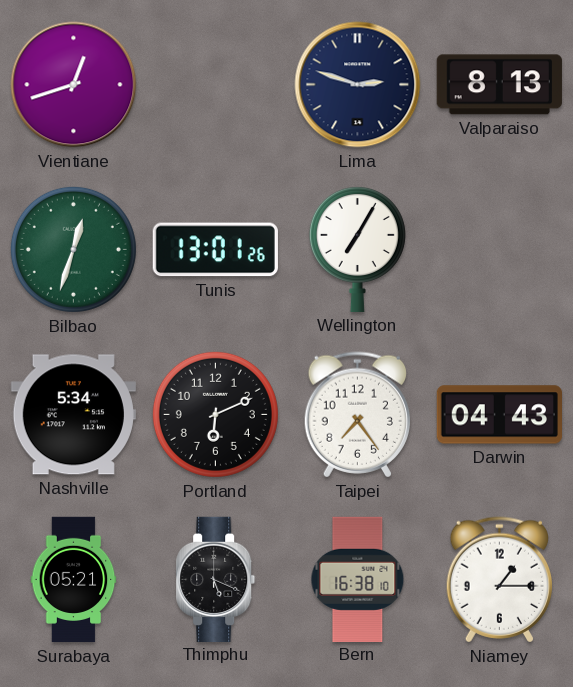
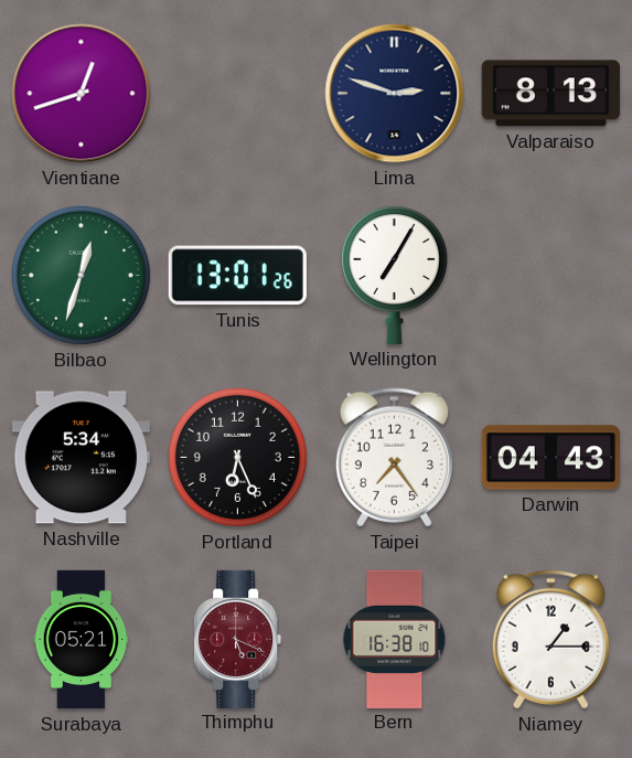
Portland: 6:11 -> 6:26 (237, 457)
Thimphu dial: black -> burgundy (238, 639)
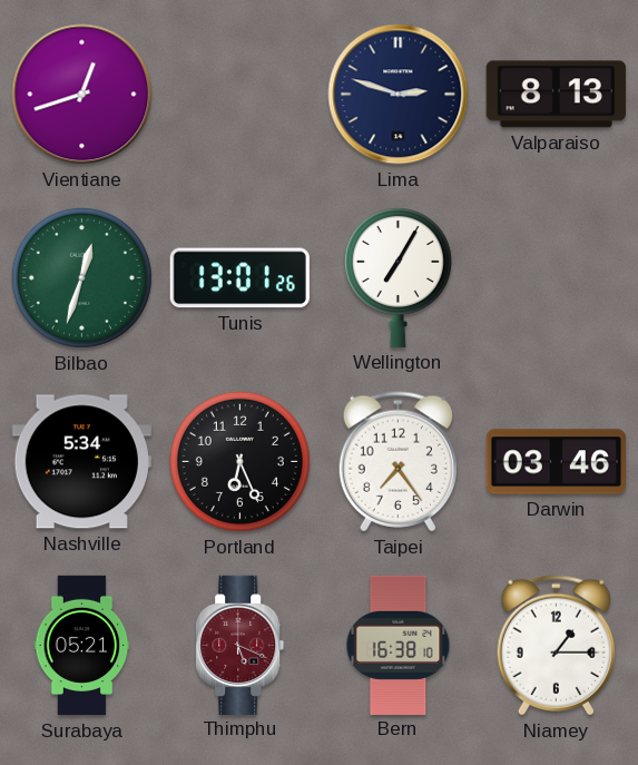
Darwin: 04:43 -> 03:46 (556, 462)
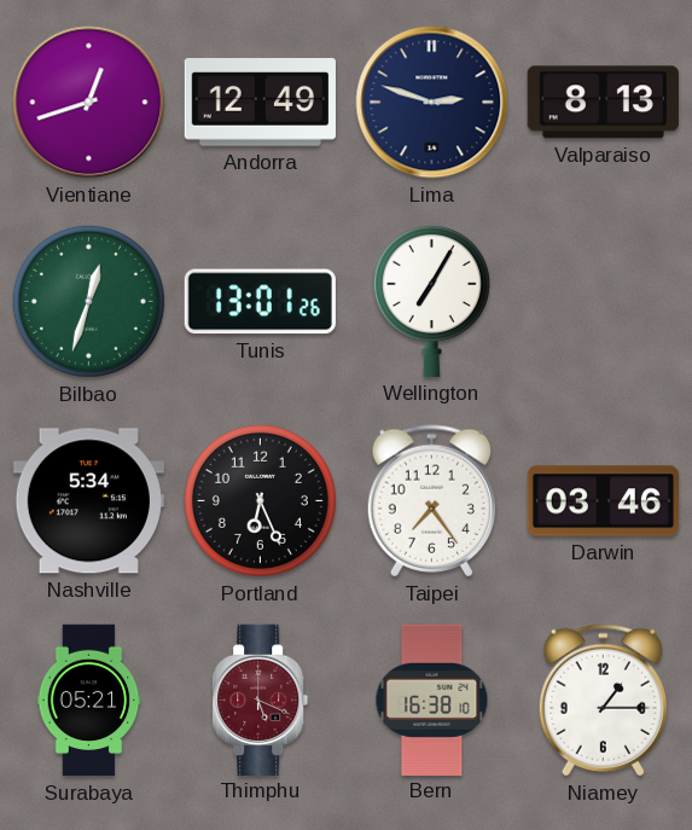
Andorra: none -> 12:49 (260, 103)
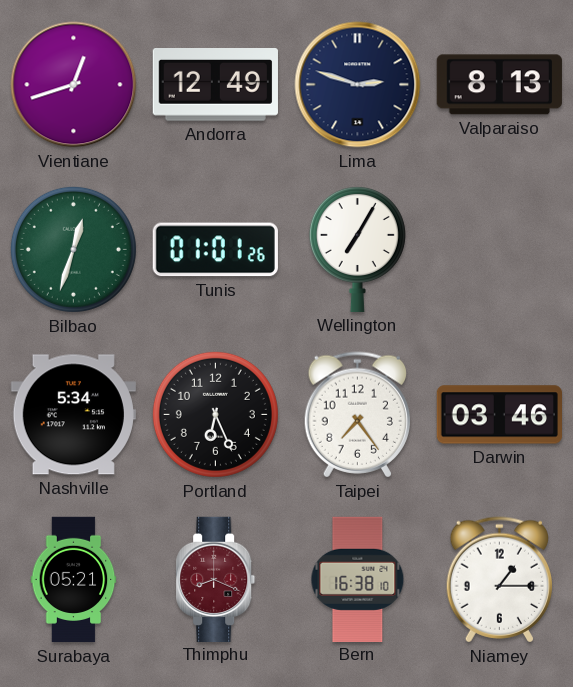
Tunis: 13:01 -> 01:01 (215, 250)
Thimphu: 5:19 -> 8:19 (216, 579)
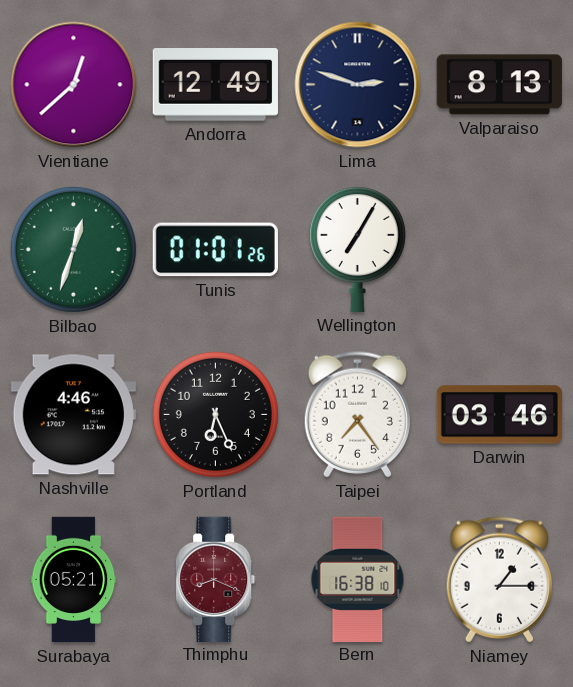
Vientiane: 12:42 -> 12:38 (74, 85)
Nashville: 5:34 -> 4:46 (73, 415)
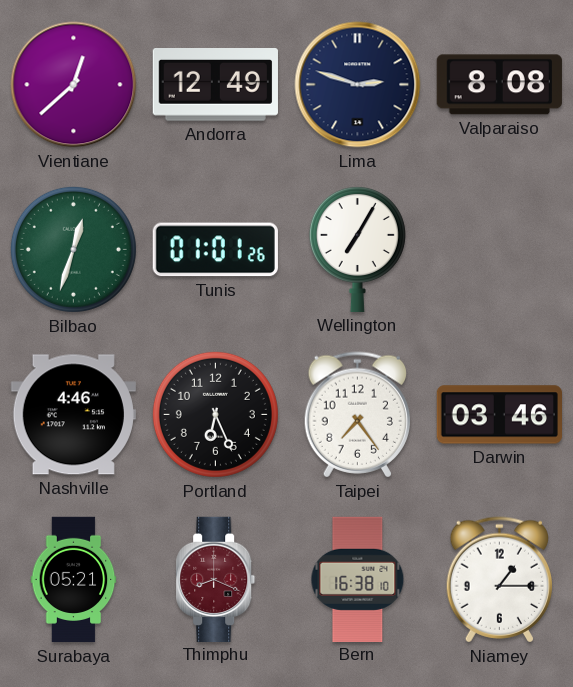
Valparaiso: 8:13 -> 8:08 (499, 85)
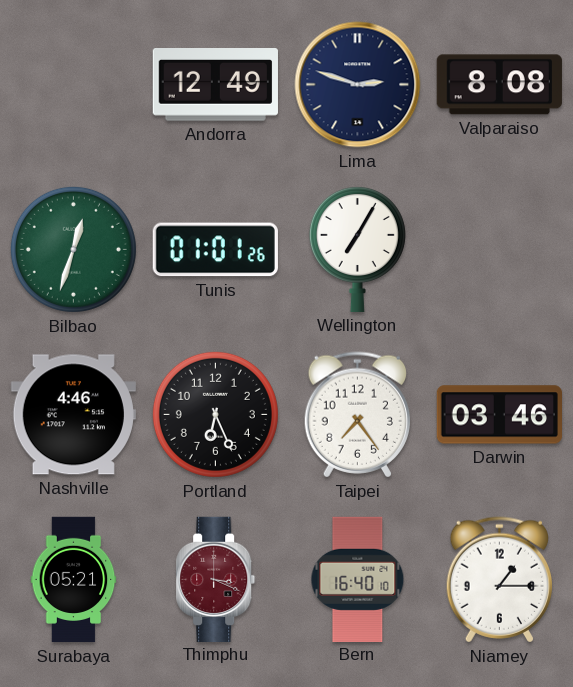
Vientiane: 12:38 -> none (74, 85)
Thimphu: 8:19 -> 3:19 (216, 579)
Bern: 16:38 -> 16:40 (358, 579)
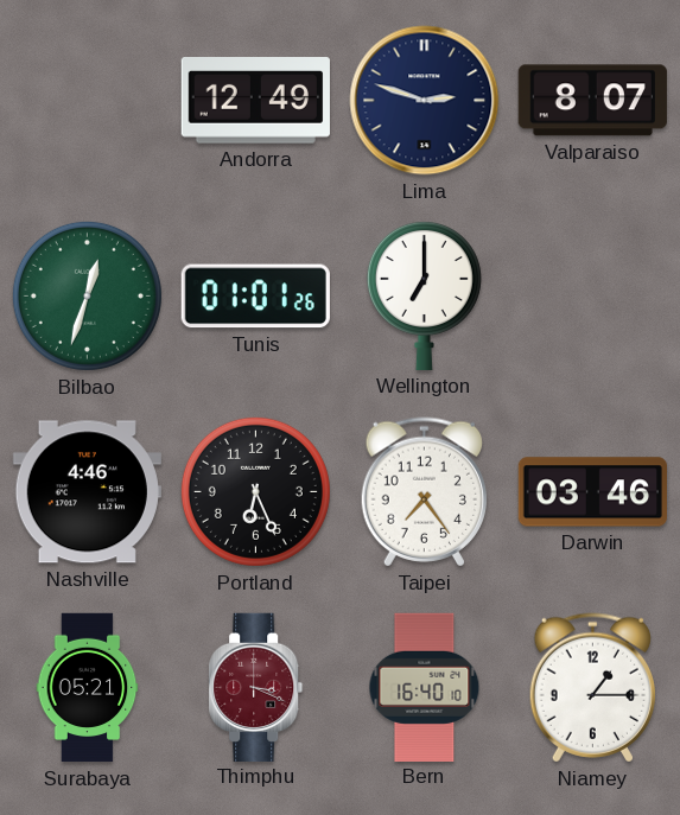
Valparaiso: 8:08 -> 8:07 (592, 101)
Wellington: 7:05 -> 7:00 (424, 295)
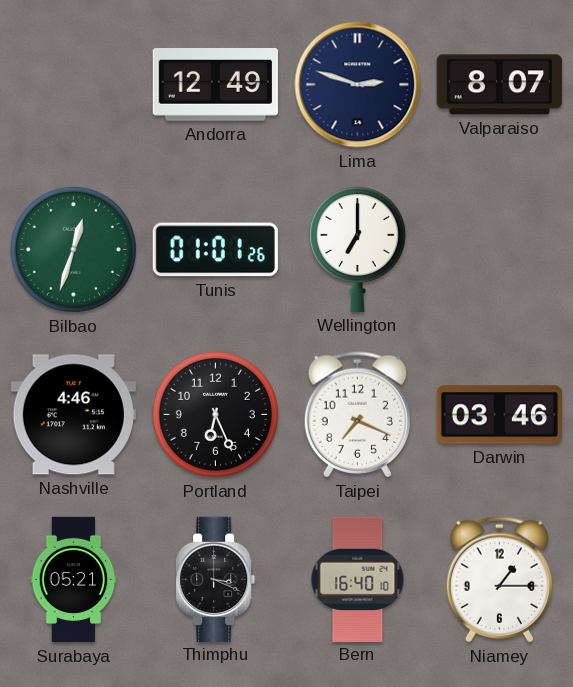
Taipei: 7:24 -> 7:19 (357, 415)
Thimphu dial: burgundy -> black (216, 579)
